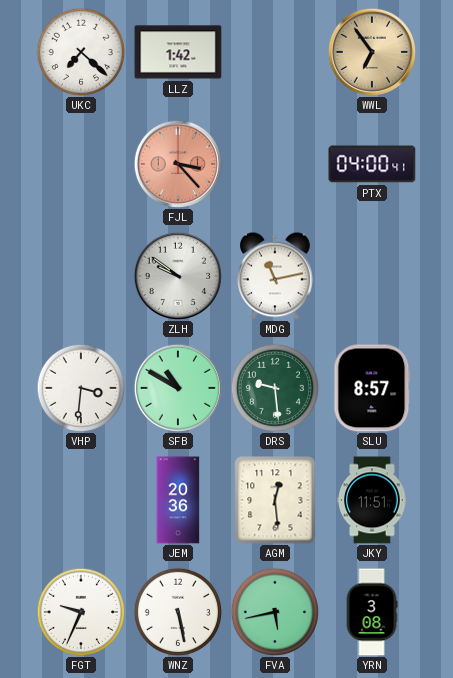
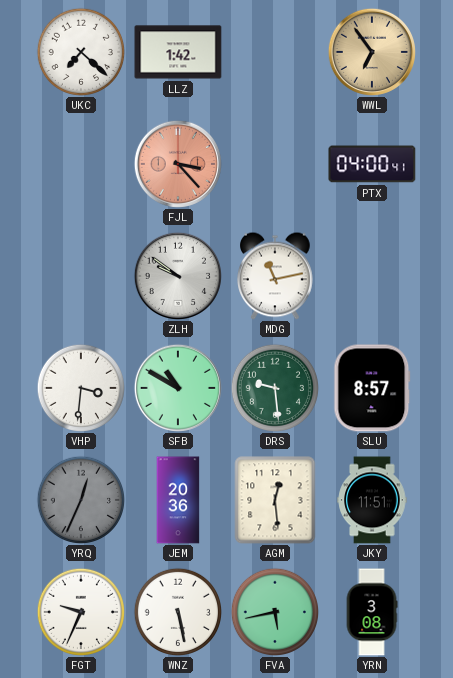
YRQ: none -> 12:34 (80, 499)
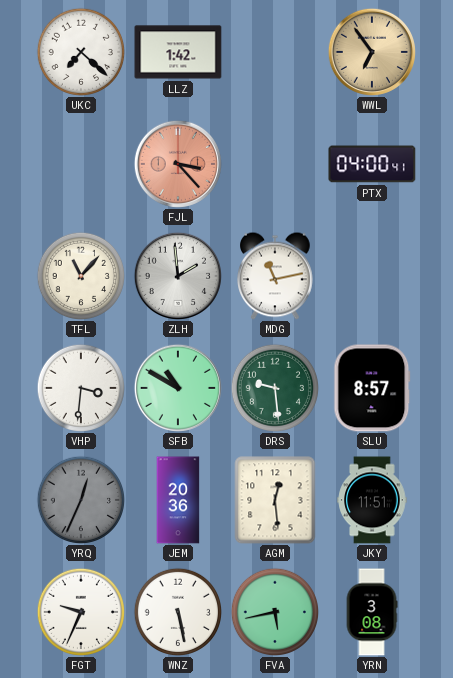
TFL: none -> 11:07 (80, 275)
ZLH: 9:51 -> 1:59 (178, 276)
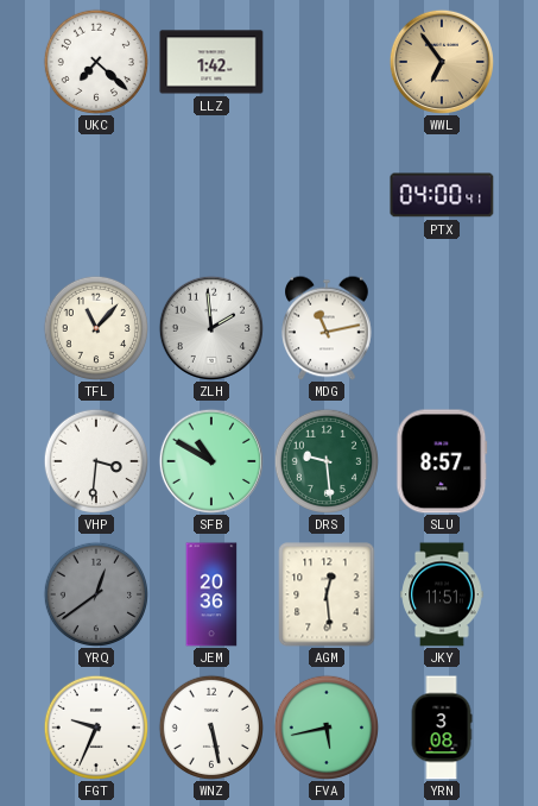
FJL: 3:23 -> none (178, 164)
YRQ: 12:34 -> 12:39 (95, 593)
